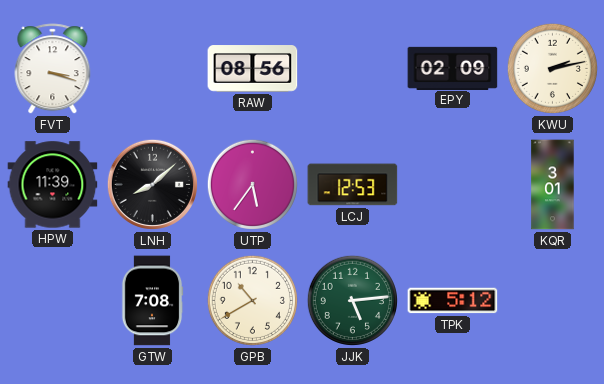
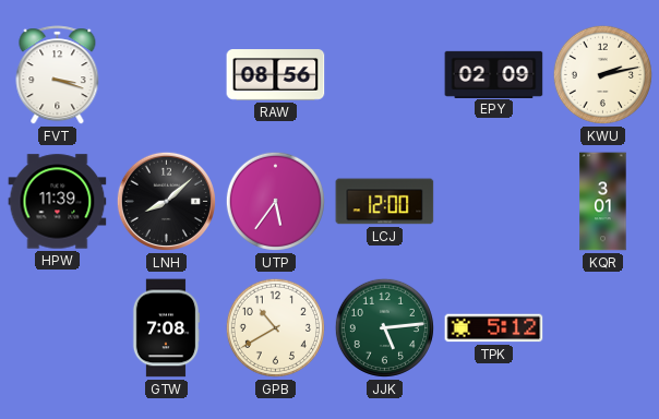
LCJ: 12:53 -> 12:00 (385, 202)
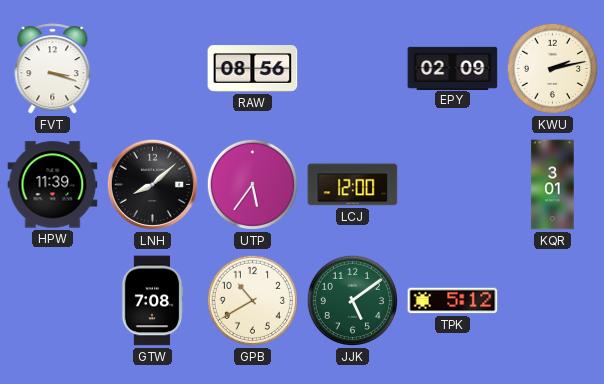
JJK: 5:14 -> 5:09 (352, 300)
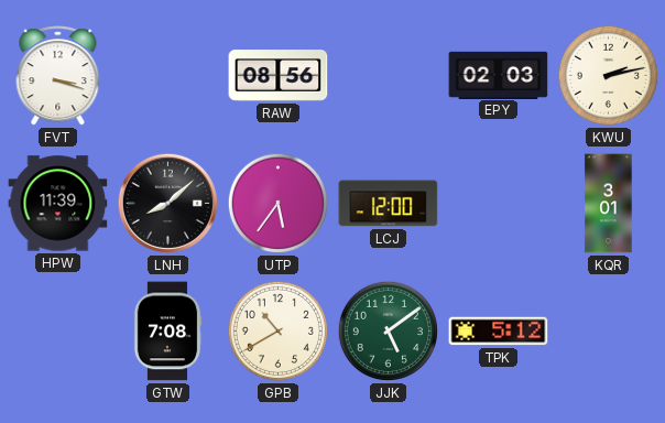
EPY: 02:09 -> 02:03 (499, 75)
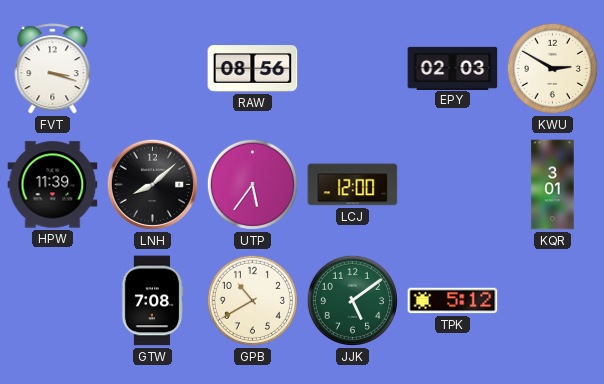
KWU: 2:13 -> 2:50 (552, 68)
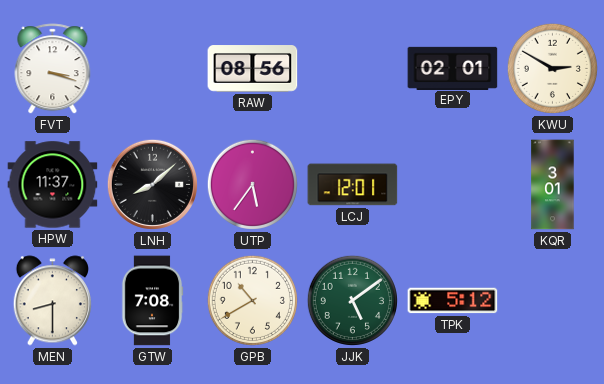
EPY: 02:03 -> 02:01 (453, 68)
HPW: 11:39 -> 11:37 (53, 185)
LCJ: 12:00 -> 12:01 (353, 185)
MEN: none -> 8:30 (52, 301)
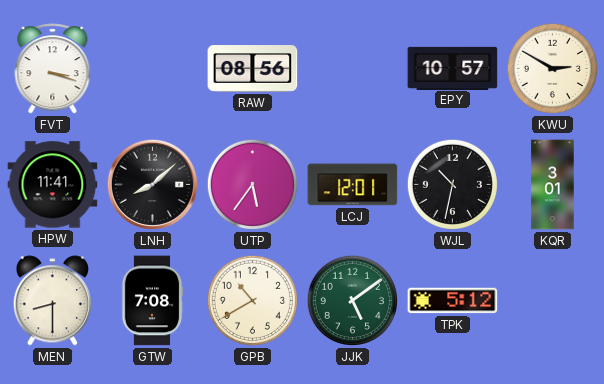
EPY: 02:01 -> 10:57 (453, 68)
HPW: 11:37 -> 11:41 (53, 185)
WJL: none -> 10:32 (452, 184)
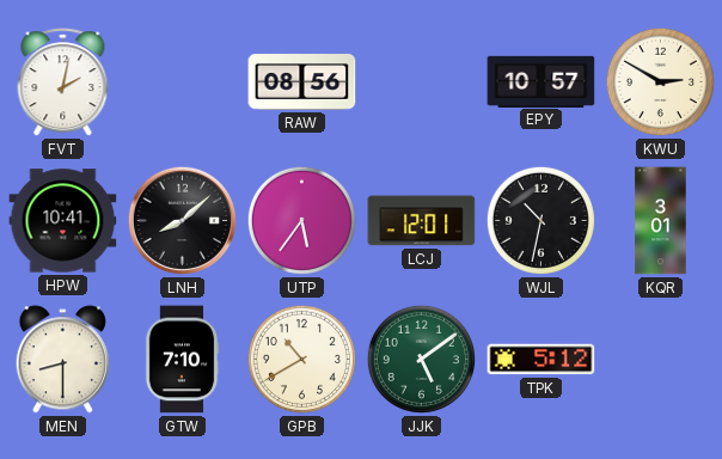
FVT: 3:18 -> 2:02 (63, 82)
HPW: 11:41 -> 10:41 (63, 221)
GTW: 7:08 -> 7:10 (182, 360)
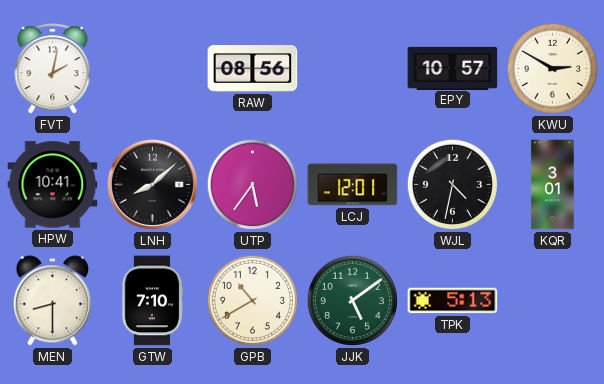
WJL: 10:32 -> 4:32 (452, 184)
TPK: 5:12 -> 5:13 (453, 301)
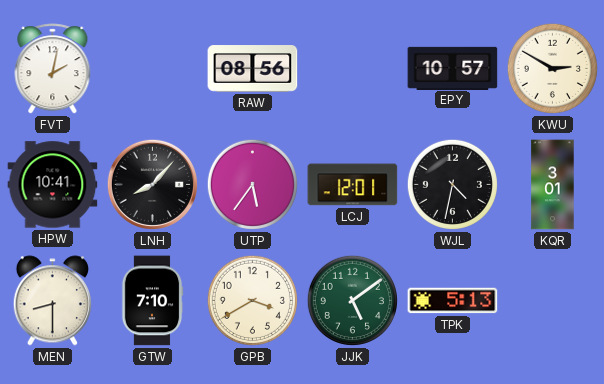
LNH: 8:08 -> 8:07 (152, 184)
GPB: 10:40 -> 3:40 (252, 300)
